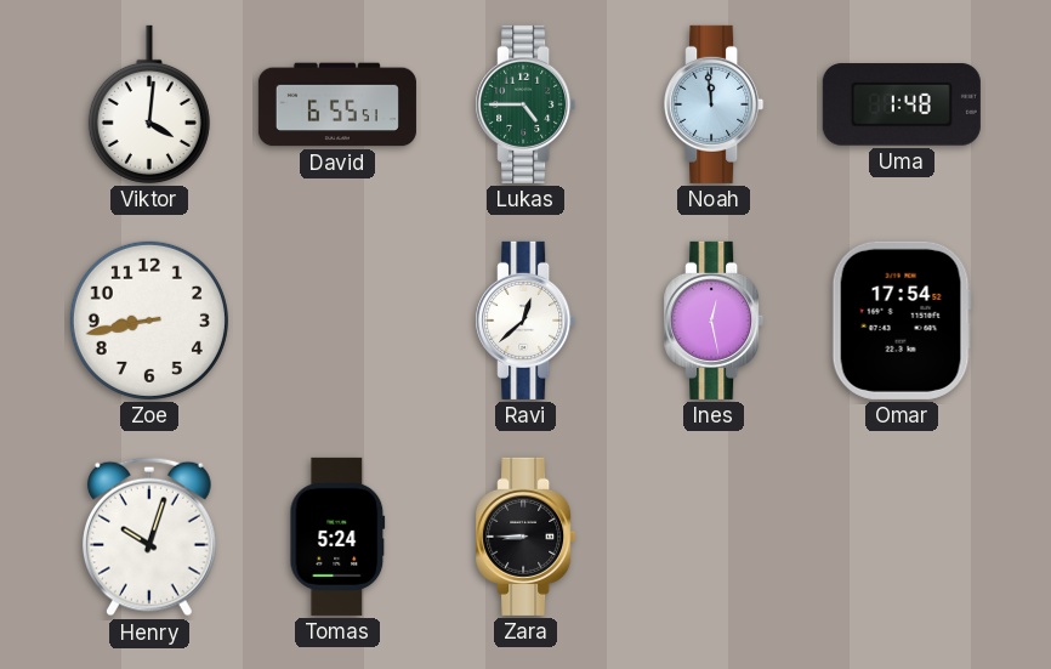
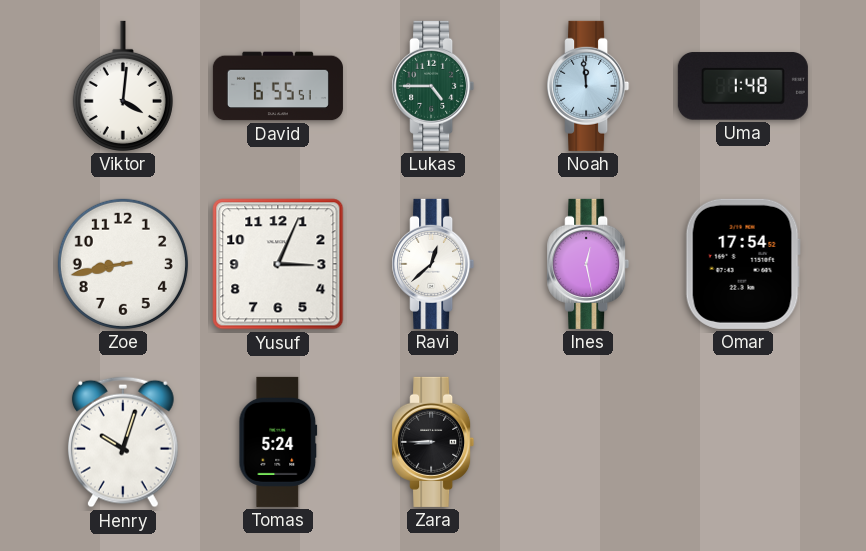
Yusuf: none -> 3:04 (278, 264)
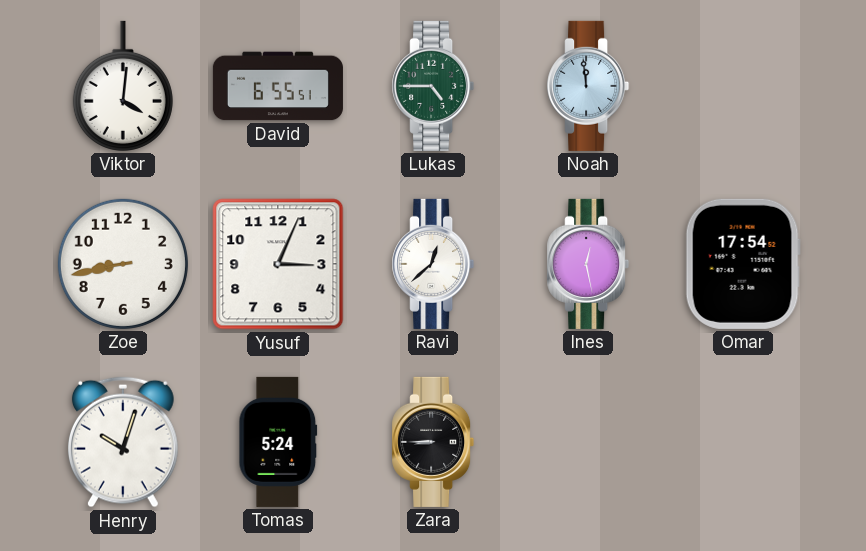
Uma: 1:48 -> none (743, 86)
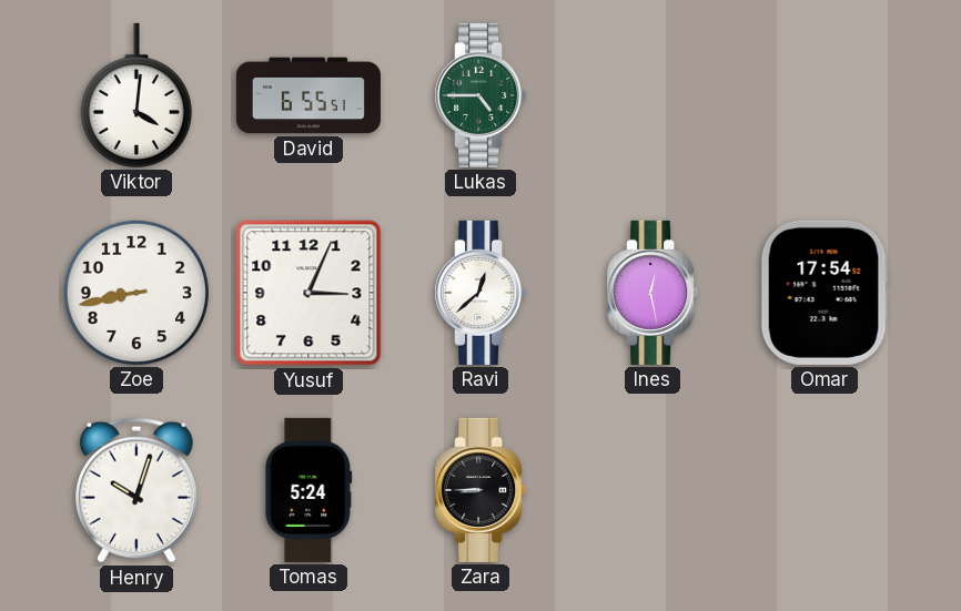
Noah: 11:59 -> none (588, 86)
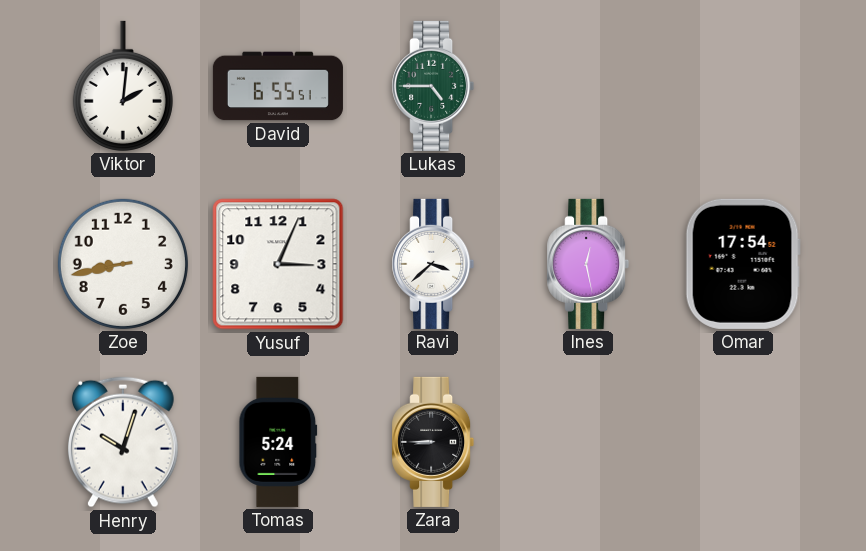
Viktor: 4:01 -> 2:01 (123, 86)
Ravi: 12:38 -> 3:38 (433, 264)
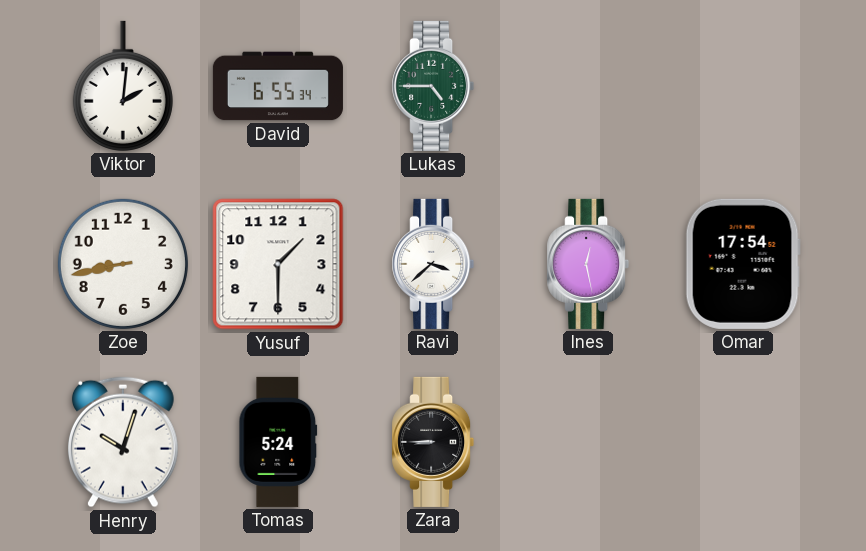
David: 6:55:51 -> 6:55:34 (278, 86)
Yusuf: 3:04 -> 1:30 (278, 264)
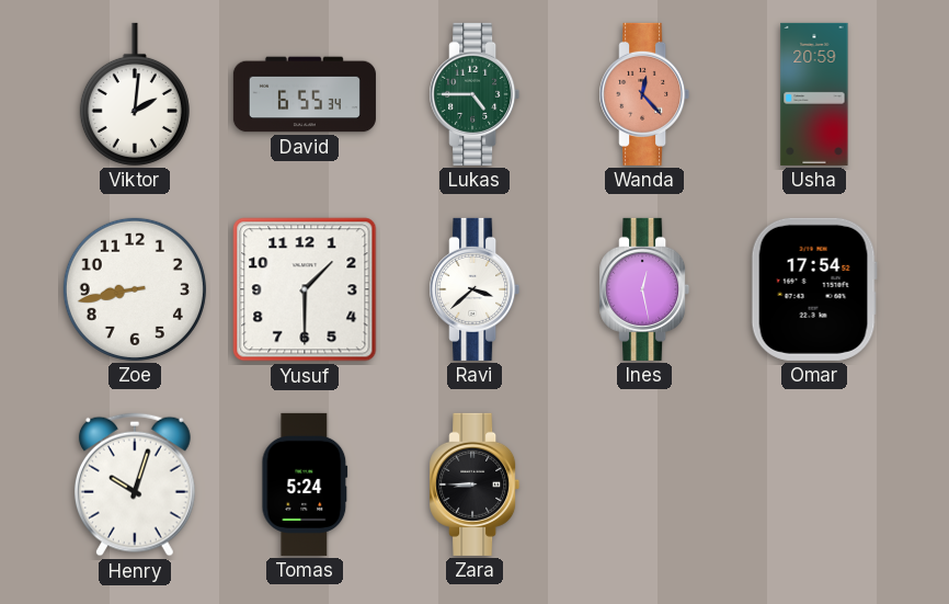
Wanda: none -> 12:23 (644, 94)
Usha: none -> 20:59 (814, 94)
